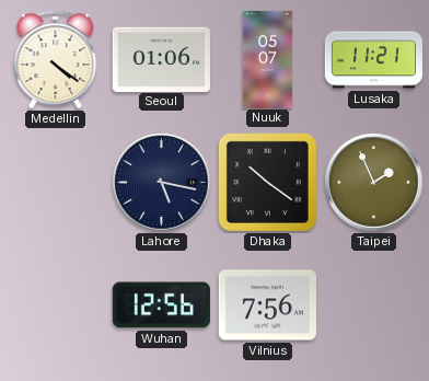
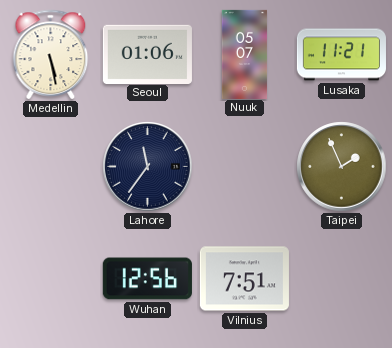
Medellin: 4:21 -> 5:28 (51, 54)
Lahore: 5:17 -> 11:36 (148, 167)
Dhaka: 10:21 -> none (267, 182)
Vilnius: 7:56 -> 7:51 (244, 279)
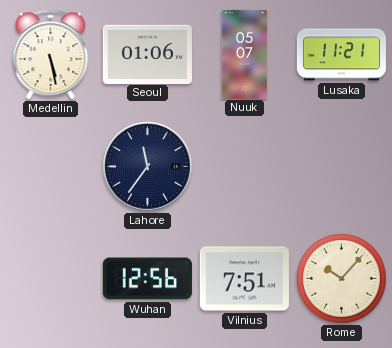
Taipei: 1:56 -> none (342, 167)
Rome: none -> 10:07 (342, 279)
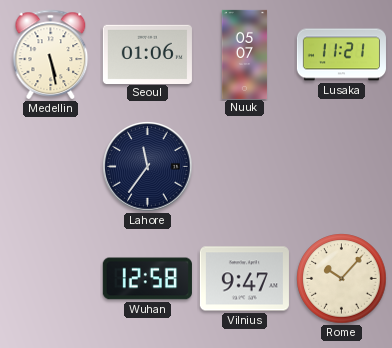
Wuhan: 12:56 -> 12:58 (147, 279)
Vilnius: 7:51 -> 9:47 (244, 279)
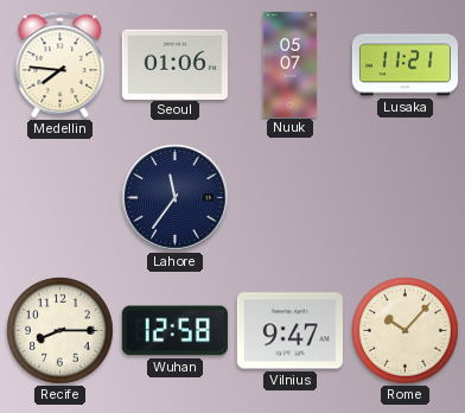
Medellin: 5:28 -> 7:46 (60, 64)
Recife: none -> 8:15 (60, 331)
